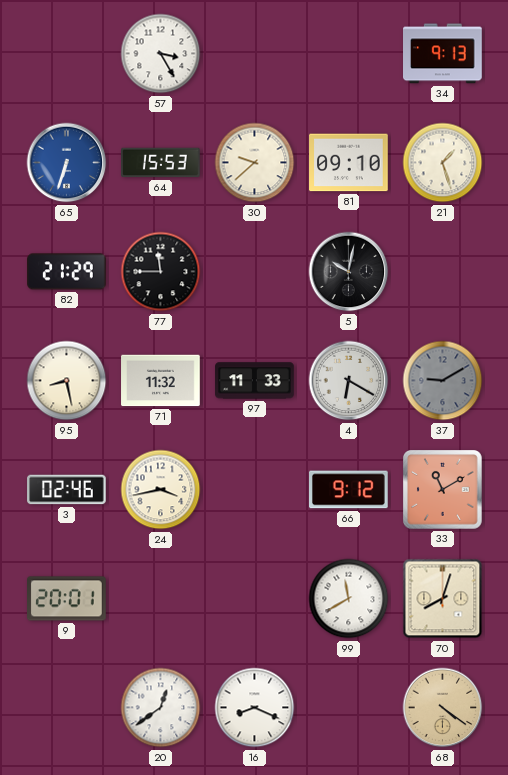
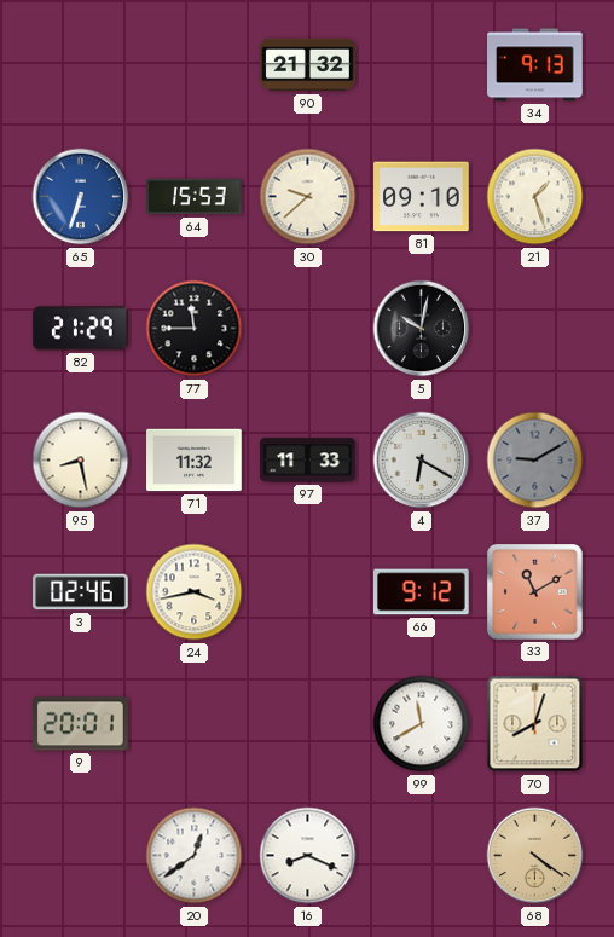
57: 3:25 -> none (161, 54)
90: none -> 21:32 (308, 65)
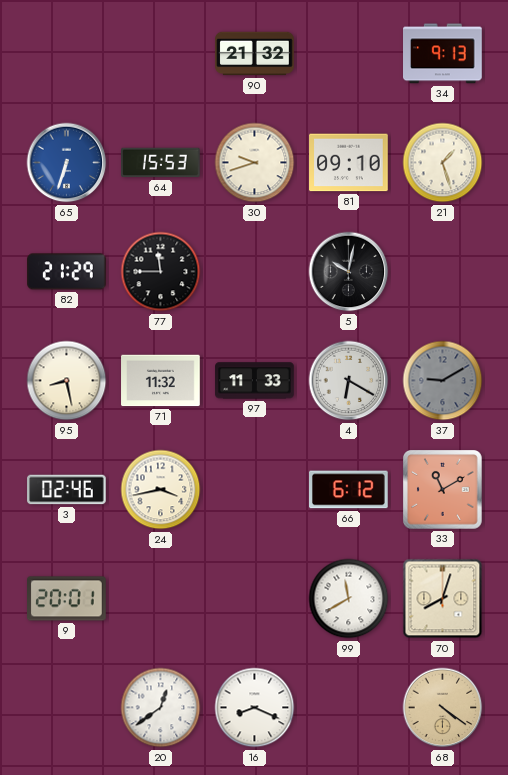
30: 9:38 -> 9:42 (255, 163)
66: 9:12 -> 6:12 (349, 490)
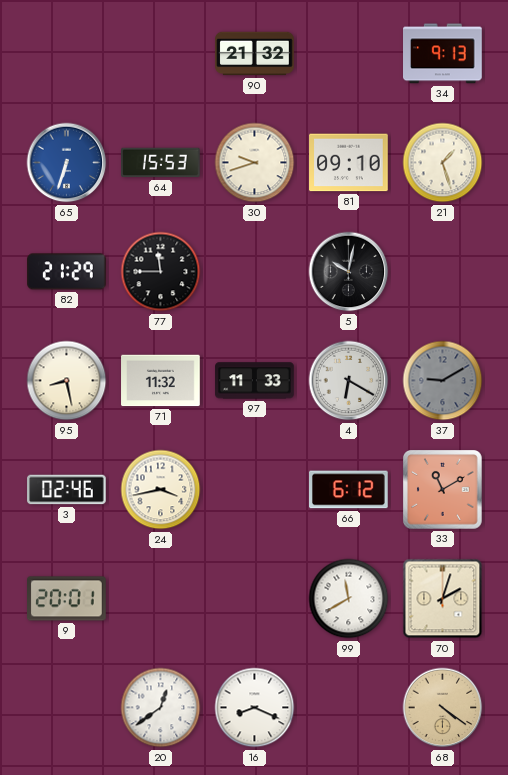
70: 8:03 -> 2:03 (443, 599)
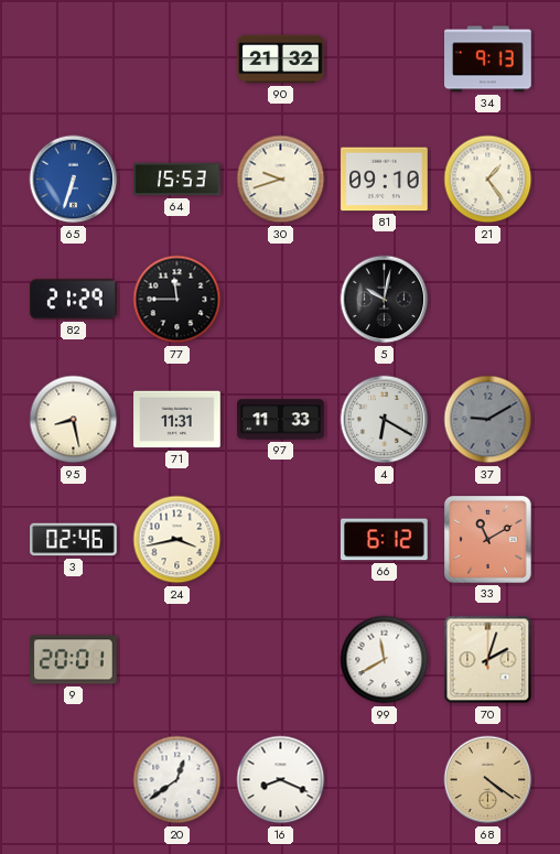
21: 1:27 -> 1:24 (488, 180)
71: 11:32 -> 11:31 (177, 420)
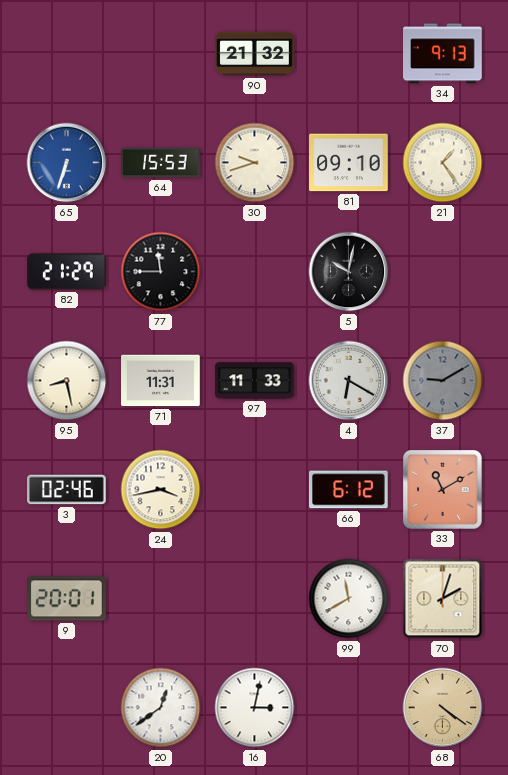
16: 8:19 -> 3:02 (255, 708)
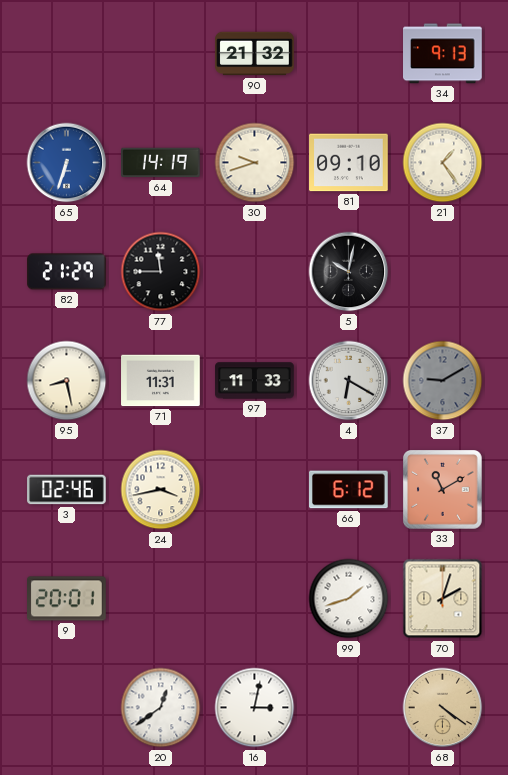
64: 15:53 -> 14:19 (161, 163)
99: 11:40 -> 1:42 (349, 599)
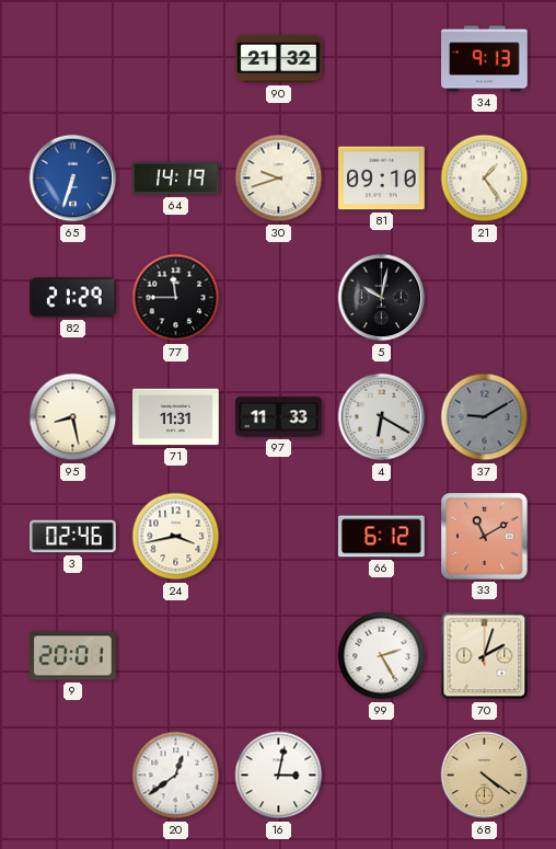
99: 1:42 -> 2:25 (382, 656)
